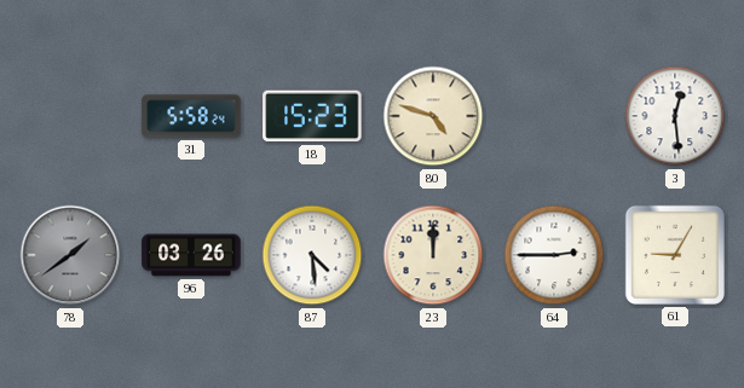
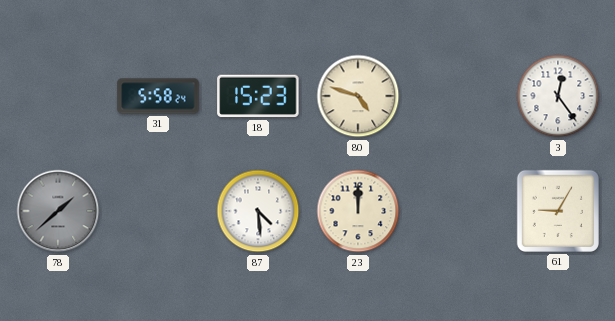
3: 12:29 -> 12:24 (558, 96)
78: 1:39 -> 1:38 (58, 211)
96: 03:26 -> none (191, 255)
64: 2:45 -> none (554, 255)
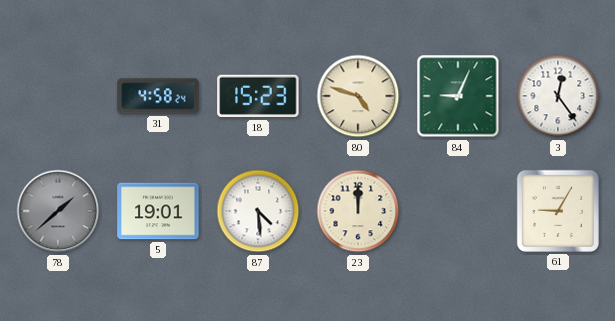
31: 5:58 -> 4:58 (158, 96)
84: none -> 9:04 (458, 96)
5: none -> 19:01 (158, 211)
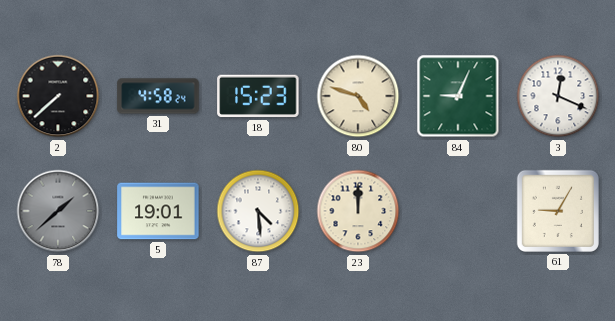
2: none -> 7:38 (58, 96)
3: 12:24 -> 12:19 (558, 96)
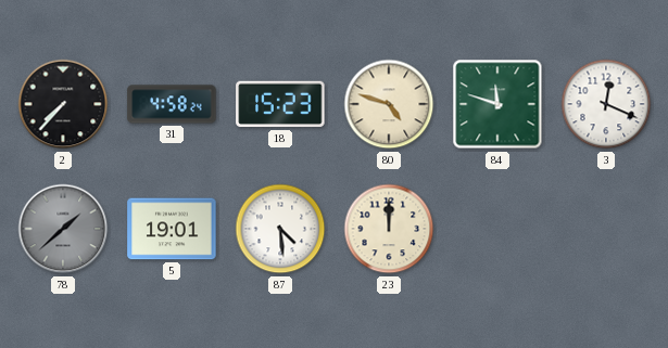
2: 7:38 -> 7:37 (63, 104)
84: 9:04 -> 11:48 (497, 104)
61: 9:05 -> none (558, 211)
